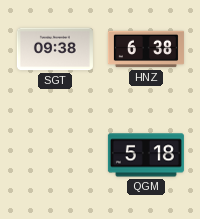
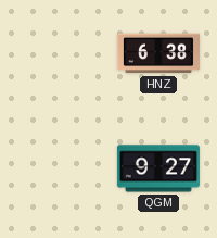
SGT: 09:38 -> none (55, 49)
QGM: 5:18 -> 9:27 (158, 168)
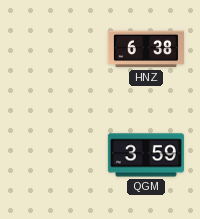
QGM: 9:27 -> 3:59 (146, 155)
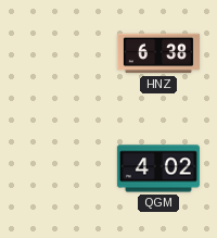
QGM: 3:59 -> 4:02 (158, 168)
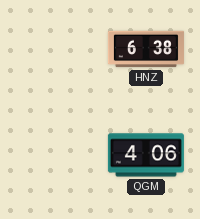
QGM: 4:02 -> 4:06 (146, 155)
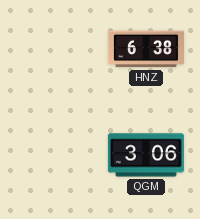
QGM: 4:06 -> 3:06 (146, 155)
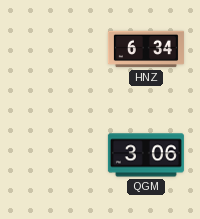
HNZ: 6:38 -> 6:34 (146, 49)
